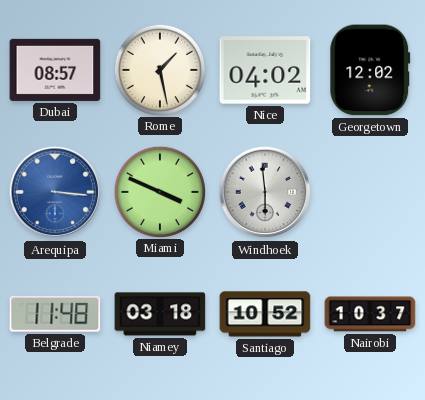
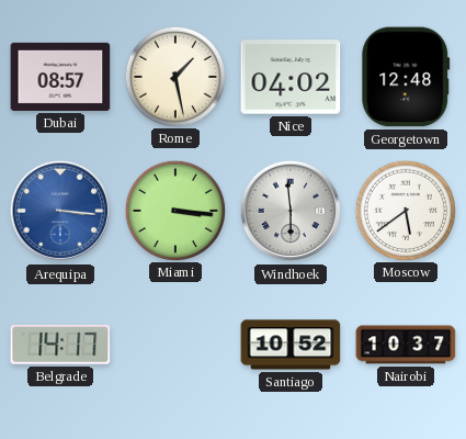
Georgetown: 12:02 -> 12:48 (406, 77)
Miami: 3:49 -> 3:16 (174, 210)
Moscow: none -> 5:39 (405, 210)
Belgrade: 11:48 -> 14:17 (60, 345)
Niamey: 03:18 -> none (160, 314)
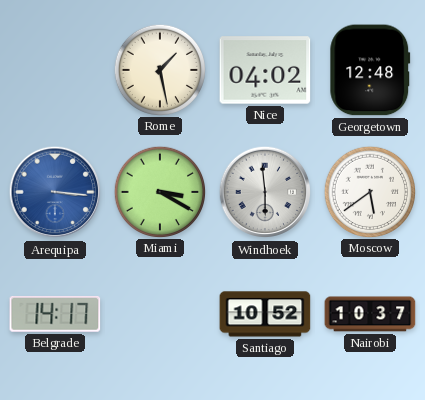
Dubai: 08:57 -> none (60, 77)
Miami: 3:16 -> 3:20 (159, 191)
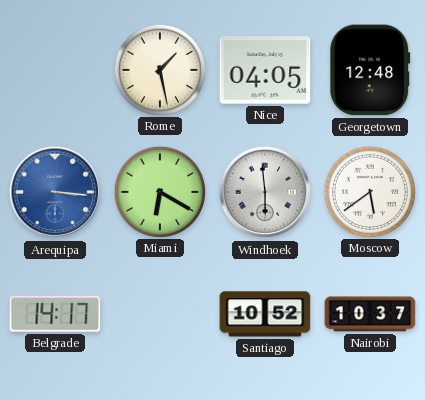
Nice: 04:02 -> 04:05 (265, 70)
Miami: 3:20 -> 6:20 (159, 191)
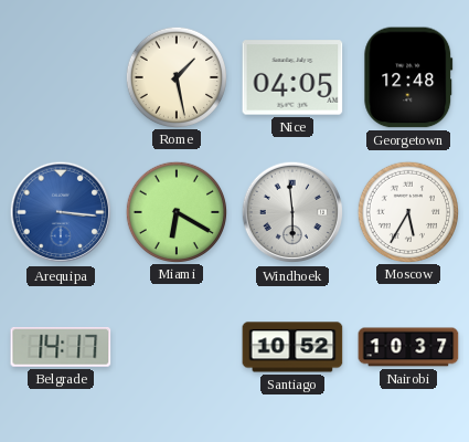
Moscow: 5:39 -> 5:35 (407, 211)
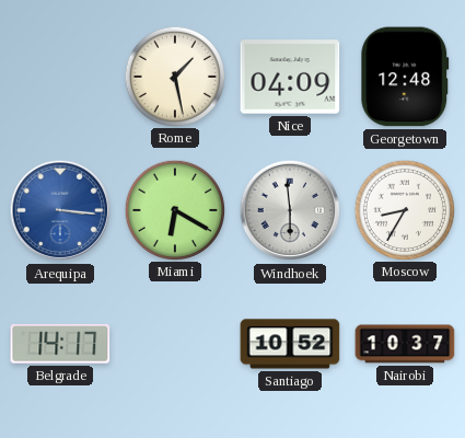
Nice: 04:05 -> 04:09 (290, 77)
Moscow: 5:35 -> 8:35 (404, 209)
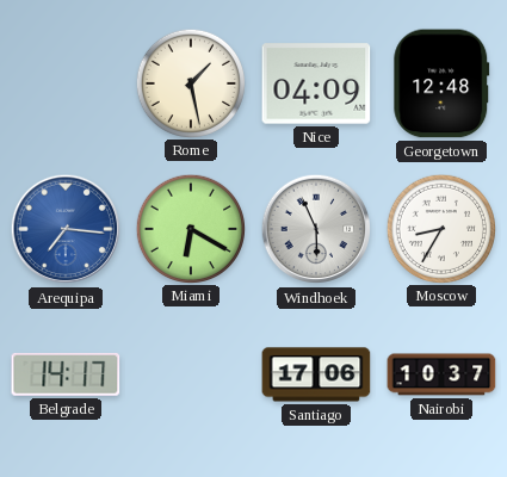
Arequipa: 3:16 -> 7:16 (66, 229)
Windhoek: 5:59 -> 5:56 (316, 229)
Santiago: 10:52 -> 17:06 (316, 374)
